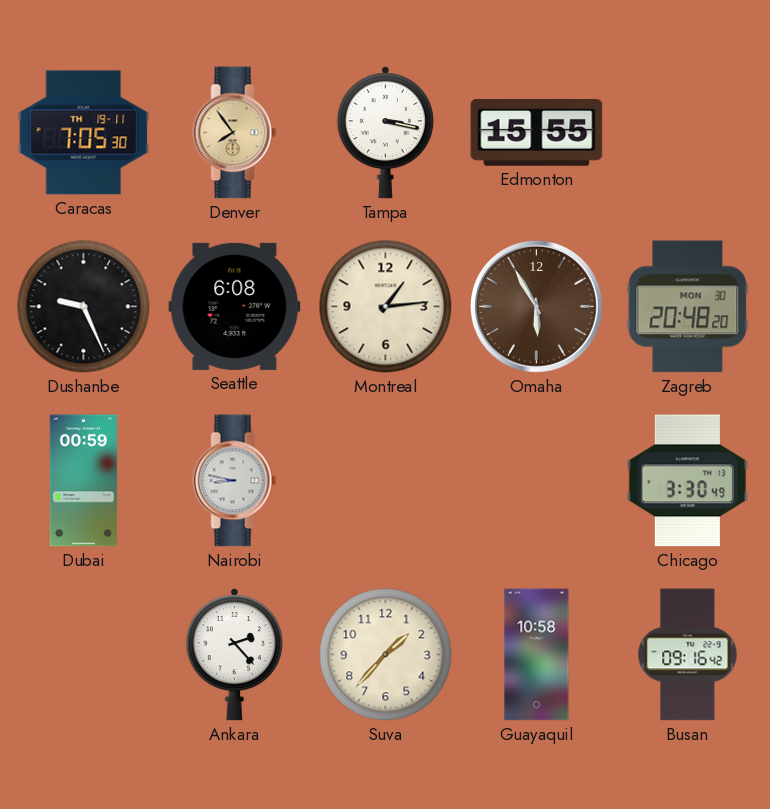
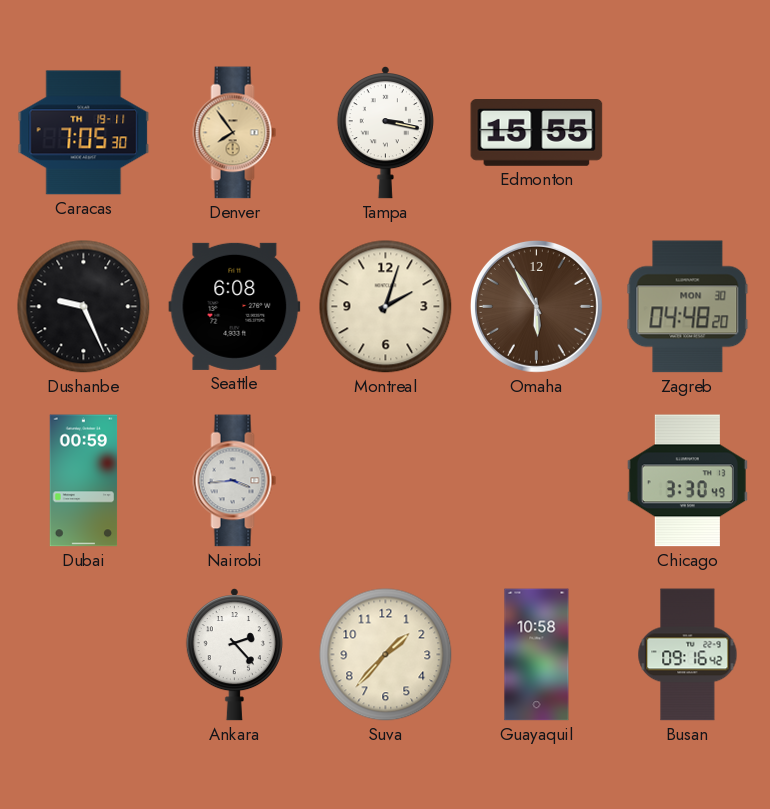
Montreal: 1:14 -> 2:03 (386, 307)
Zagreb: 20:48 -> 04:48 (688, 307)
Nairobi: 8:47 -> 3:44 (235, 481)
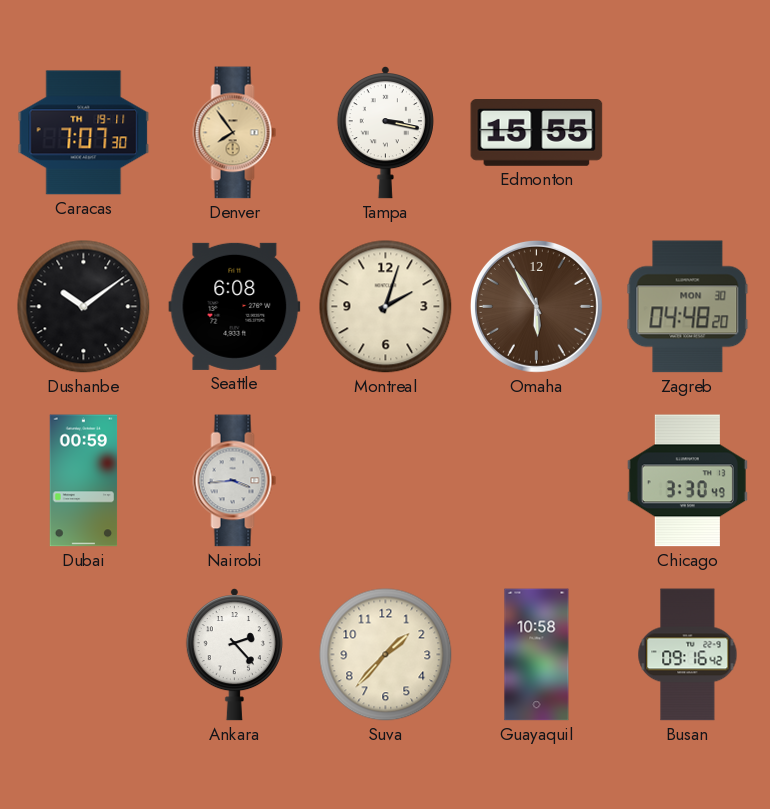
Caracas: 7:05 -> 7:07 (84, 133)
Dushanbe: 9:26 -> 10:09 (84, 307)
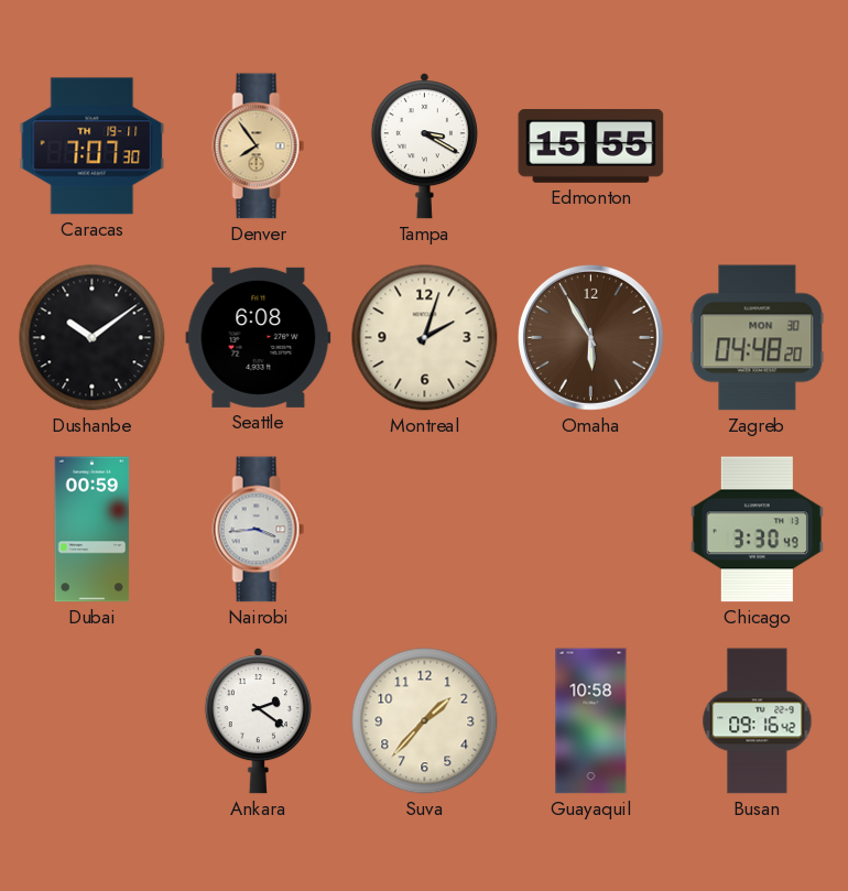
Tampa: 3:17 -> 3:20 (424, 146)
Ankara: 2:23 -> 2:21 (258, 721)
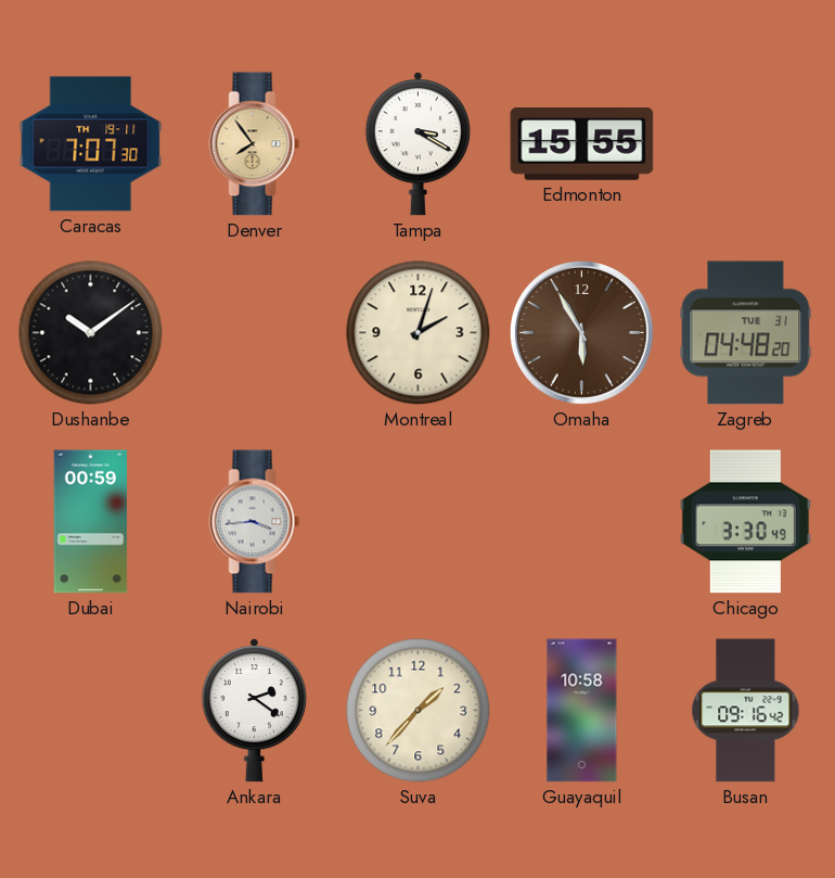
Seattle: 6:08 -> none (259, 337)
Zagreb date: MON 30 -> TUE 31 (746, 333)
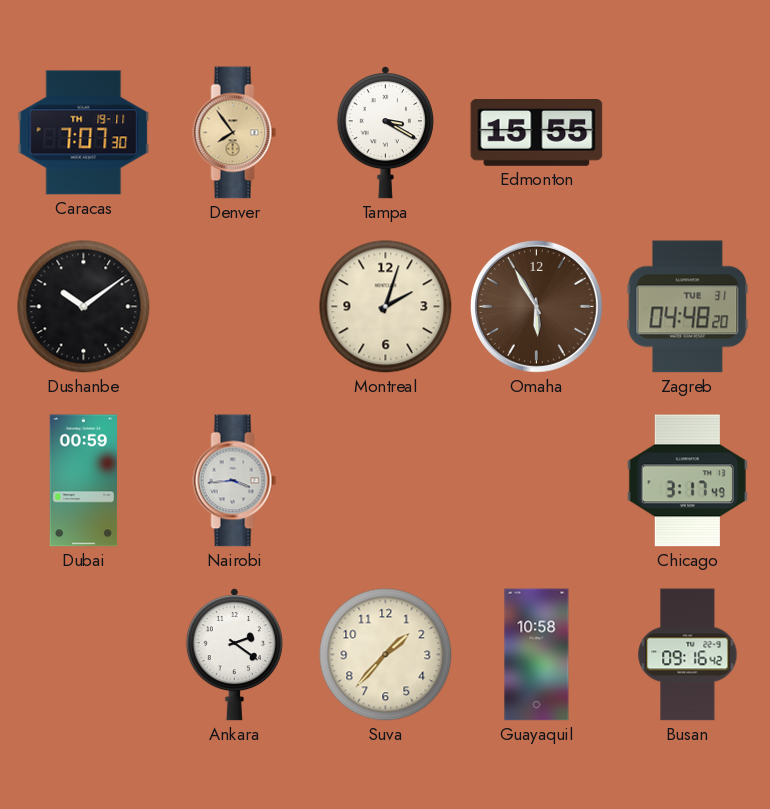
Chicago: 3:30 -> 3:17 (687, 481)
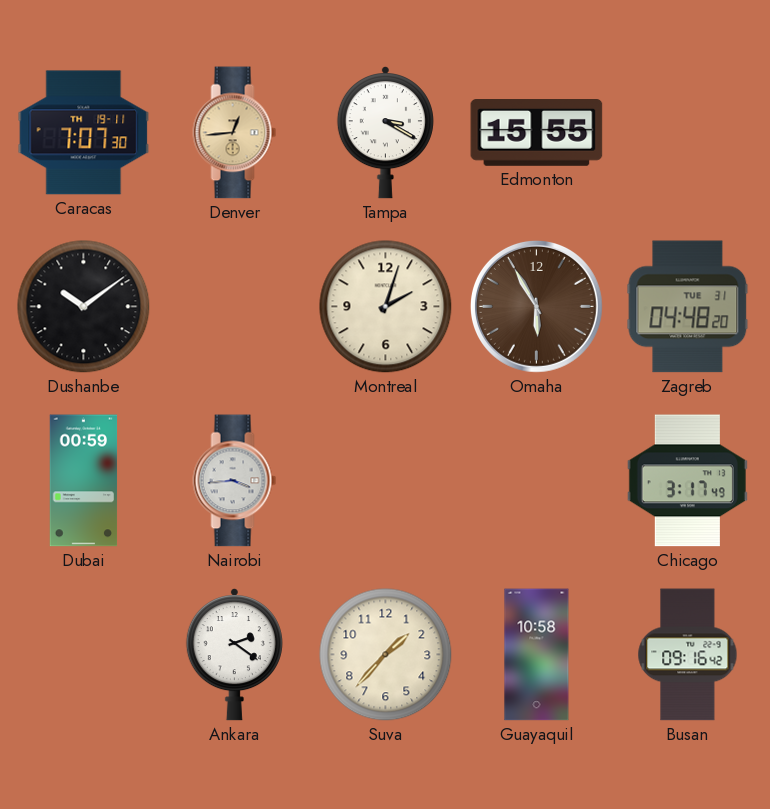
Denver: 7:54 -> 12:44 (235, 133)
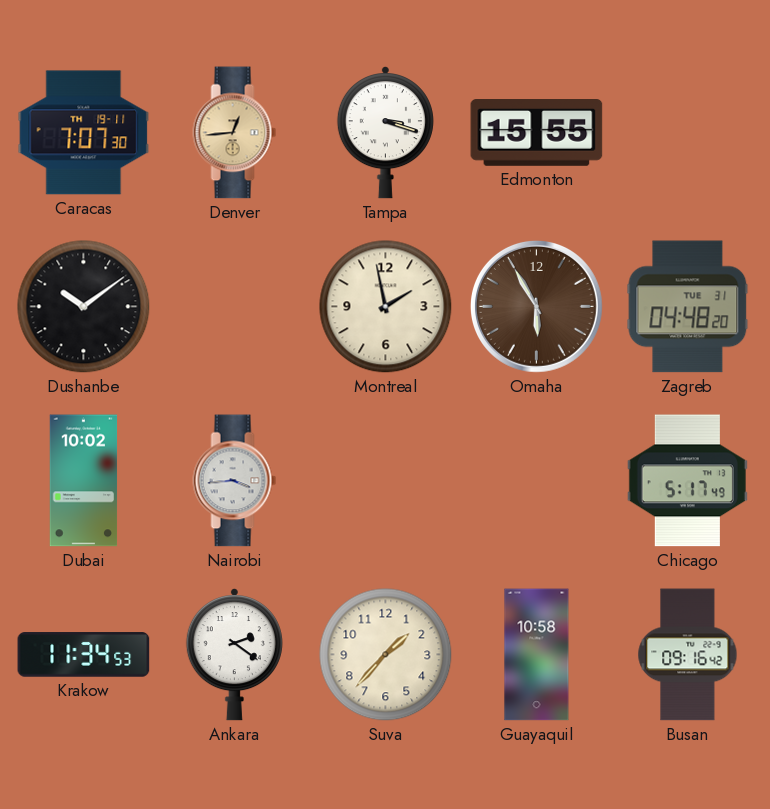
Tampa: 3:20 -> 3:18 (385, 133)
Montreal: 2:03 -> 1:58 (386, 307)
Dubai: 00:59 -> 10:02 (84, 481)
Chicago: 3:17 -> 5:17 (687, 481)
Krakow: none -> 11:34 (84, 655)
